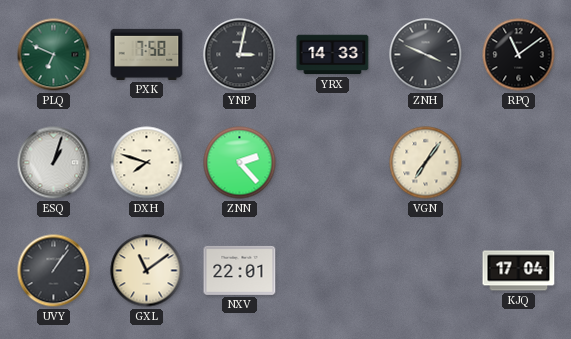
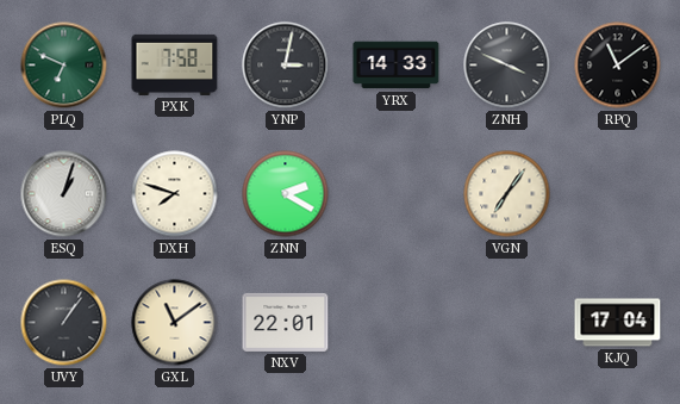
ZNN: 2:23 -> 2:20 (286, 194)
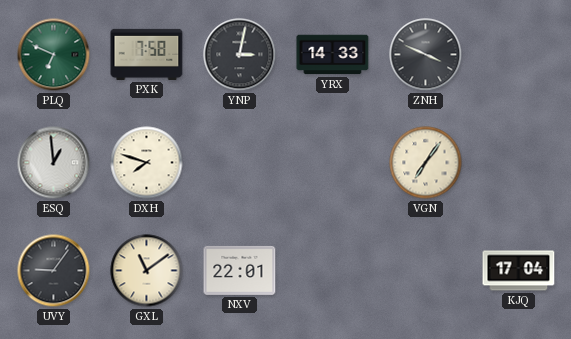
RPQ: 11:09 -> none (618, 66)
ESQ: 1:03 -> 12:59 (54, 163)
ZNN: 2:20 -> none (286, 194)
UVY: 1:06 -> 9:06 (54, 271)
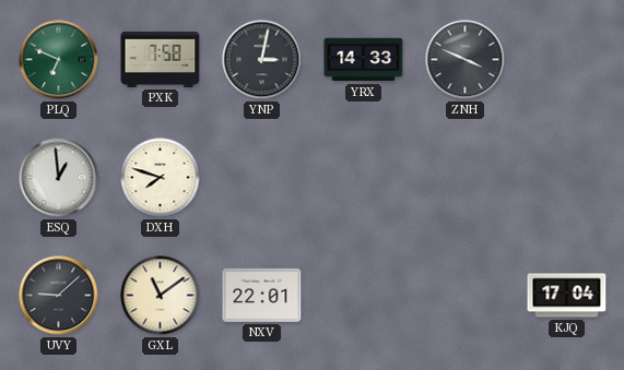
VGN: 7:06 -> none (426, 163)
UVY: 9:06 -> 9:08 (59, 296)
